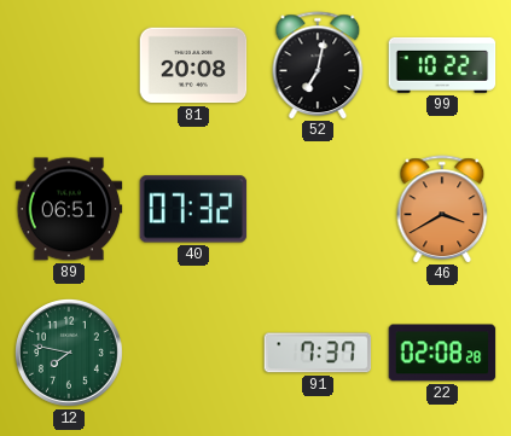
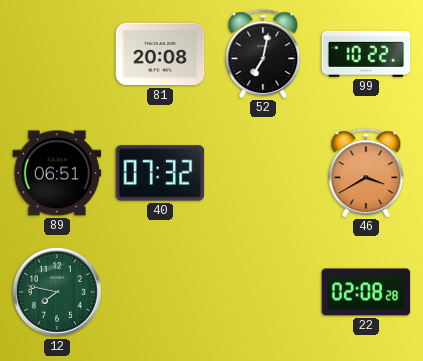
91: 7:37 -> none (318, 353)
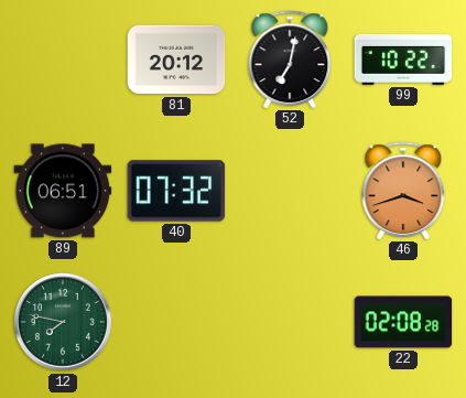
81: 20:08 -> 20:12 (176, 60)
46: 3:40 -> 3:42 (403, 191)
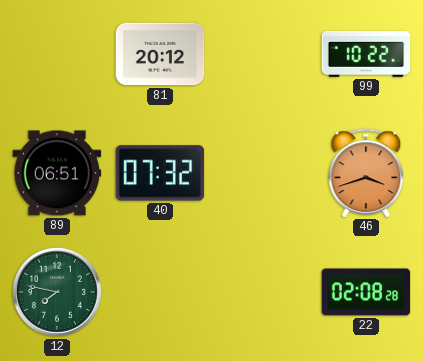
52: 7:02 -> none (290, 60)
